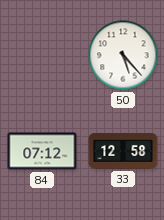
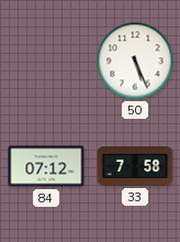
50: 5:23 -> 5:26 (135, 61)
33: 12:58 -> 7:58 (135, 166)
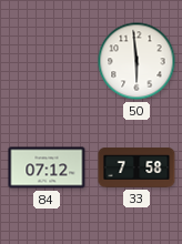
50: 5:26 -> 5:59 (136, 61)
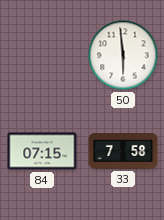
84: 07:12 -> 07:15 (42, 151)
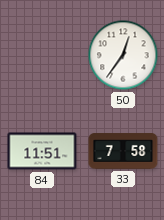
50: 5:59 -> 12:36 (123, 55)
84: 07:15 -> 11:51 (42, 151)
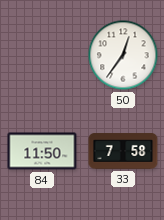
84: 11:51 -> 11:50 (42, 151)
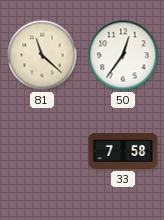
81: none -> 11:22 (42, 55)
84: 11:50 -> none (42, 151)
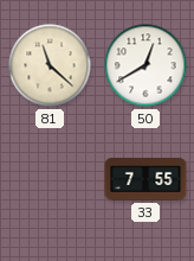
50: 12:36 -> 12:40 (145, 65)
33: 7:58 -> 7:55 (145, 179)
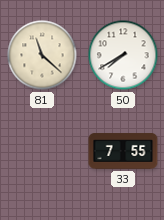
50: 12:40 -> 7:40 (123, 55)
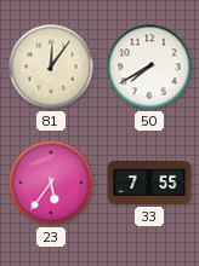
81: 11:22 -> 12:06 (51, 66)
23: none -> 5:36 (51, 183)
